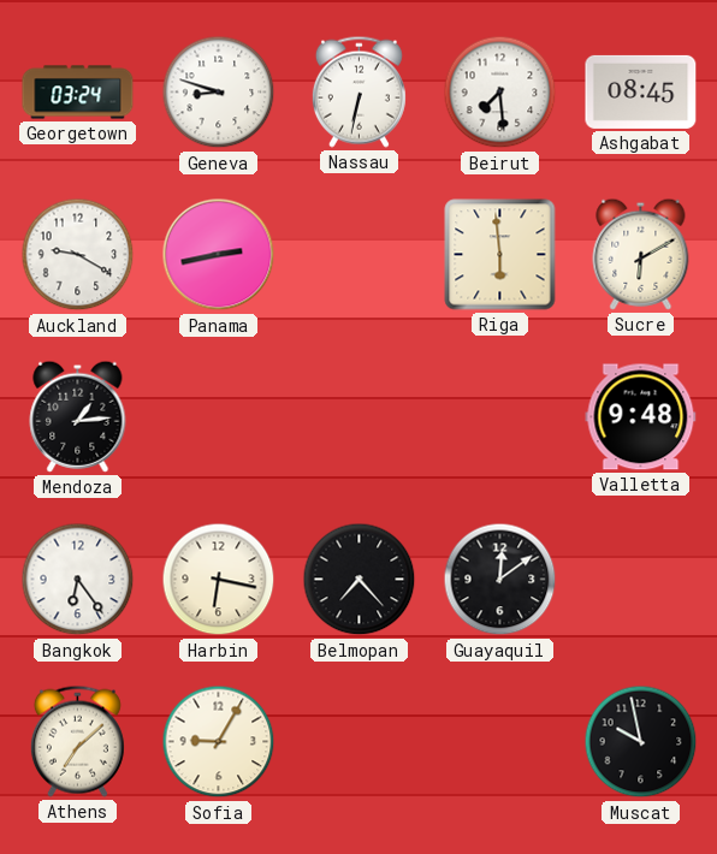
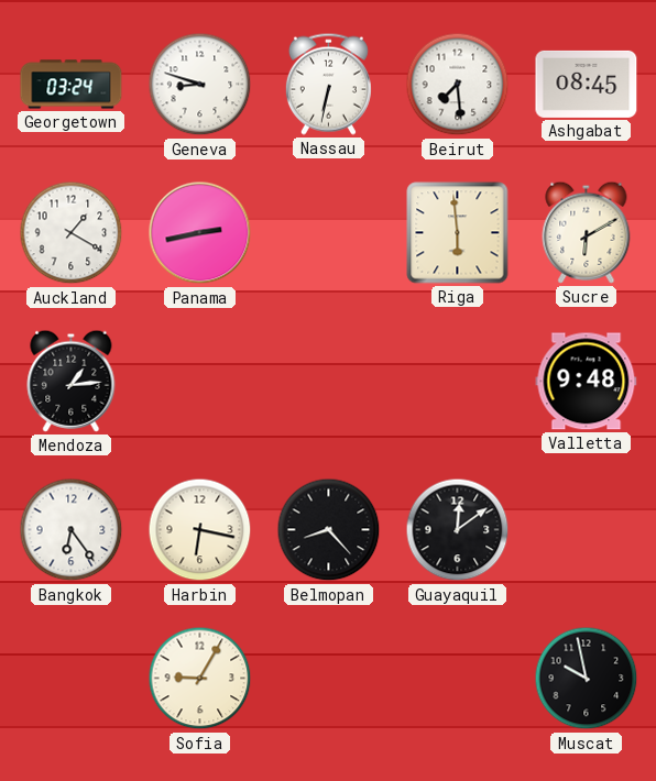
Auckland: 9:20 -> 1:20 (72, 233)
Belmopan: 7:23 -> 8:23 (329, 530)
Athens: 7:08 -> none (77, 741)
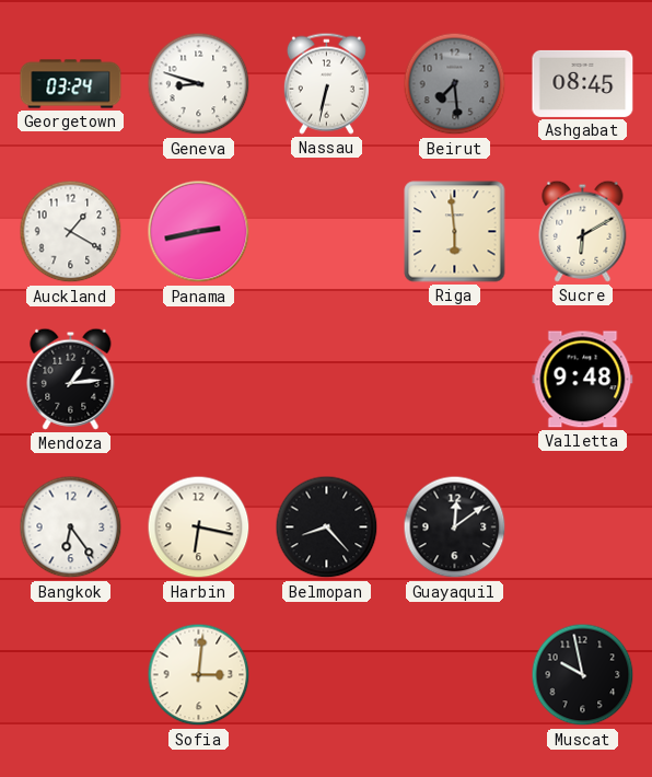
Beirut dial: white -> grey (455, 84)
Sofia: 9:05 -> 3:01 (199, 675)
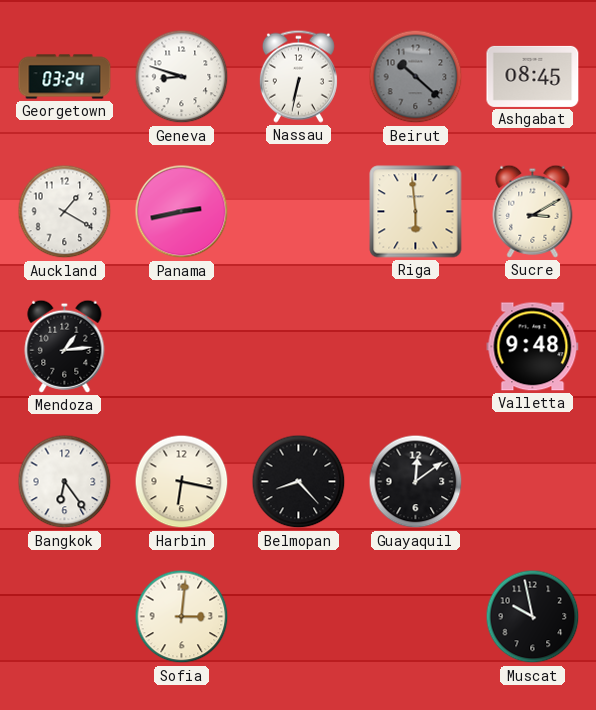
Beirut: 7:29 -> 10:22 (416, 77)
Sucre: 6:10 -> 3:10 (533, 211)
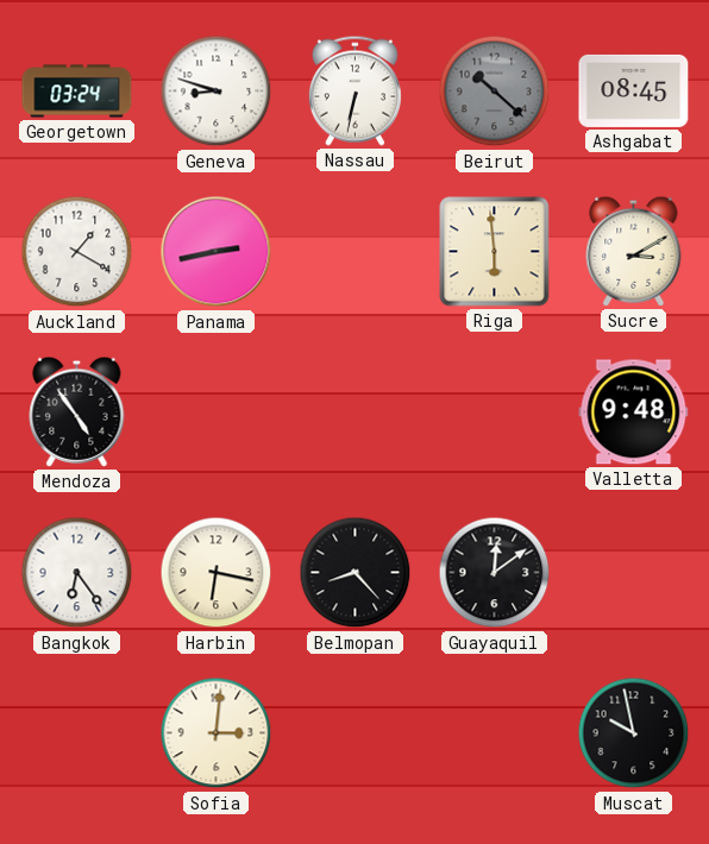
Mendoza: 1:14 -> 4:54 (77, 411)
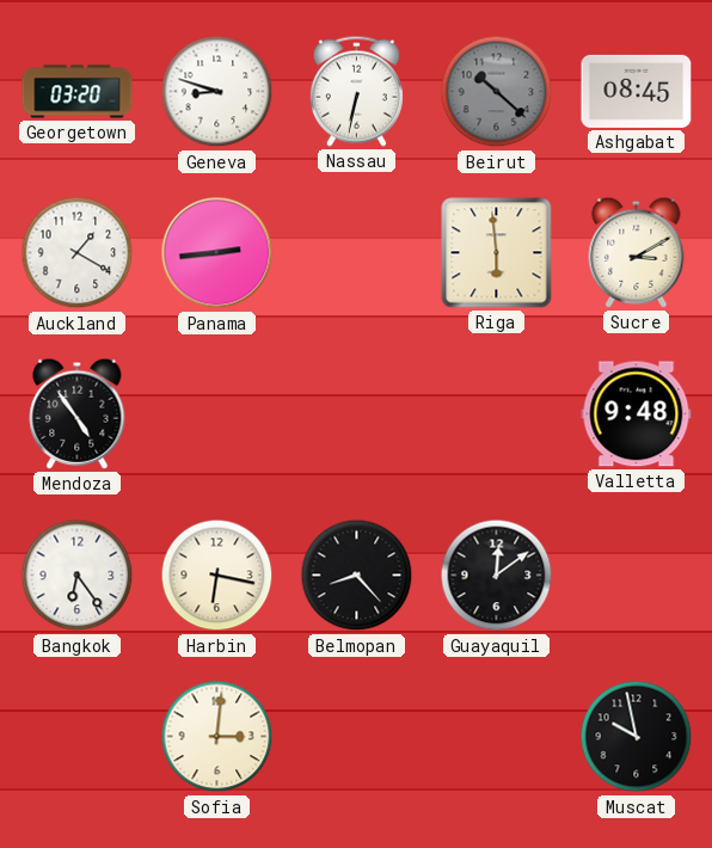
Georgetown: 03:24 -> 03:20 (78, 92)
Panama: 2:43 -> 2:44 (217, 253)
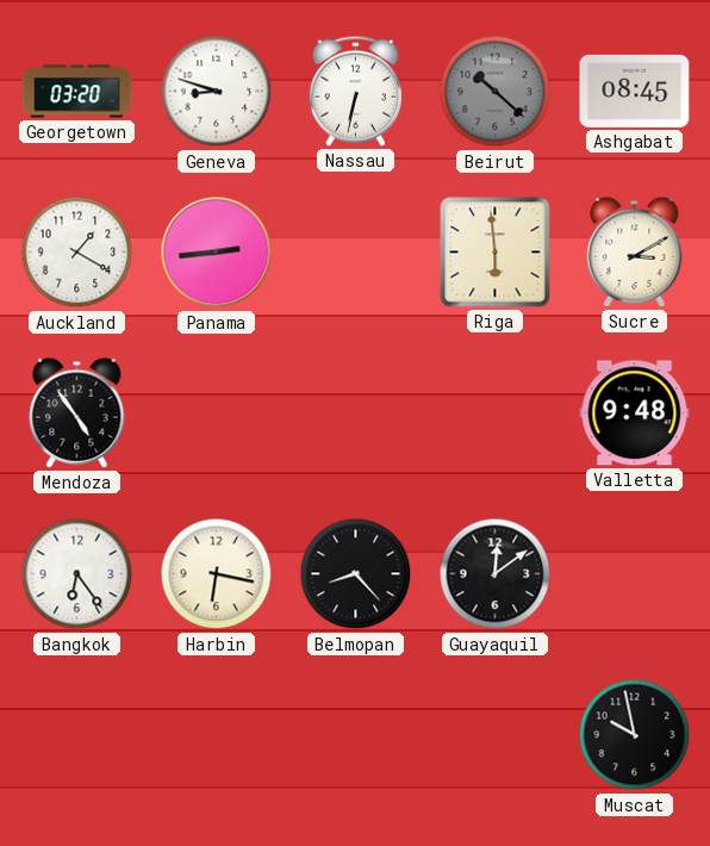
Sofia: 3:01 -> none (217, 737)
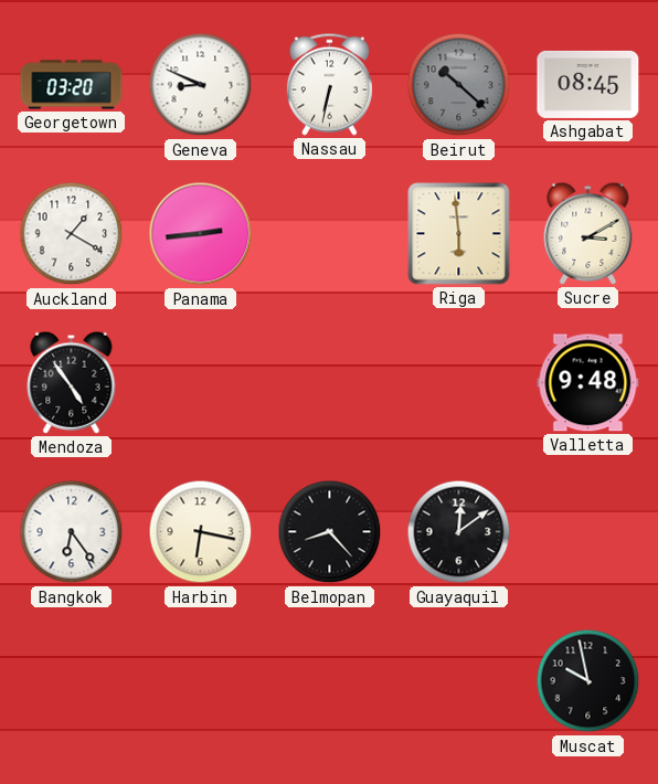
Geneva: 8:48 -> 8:49 (201, 85)
